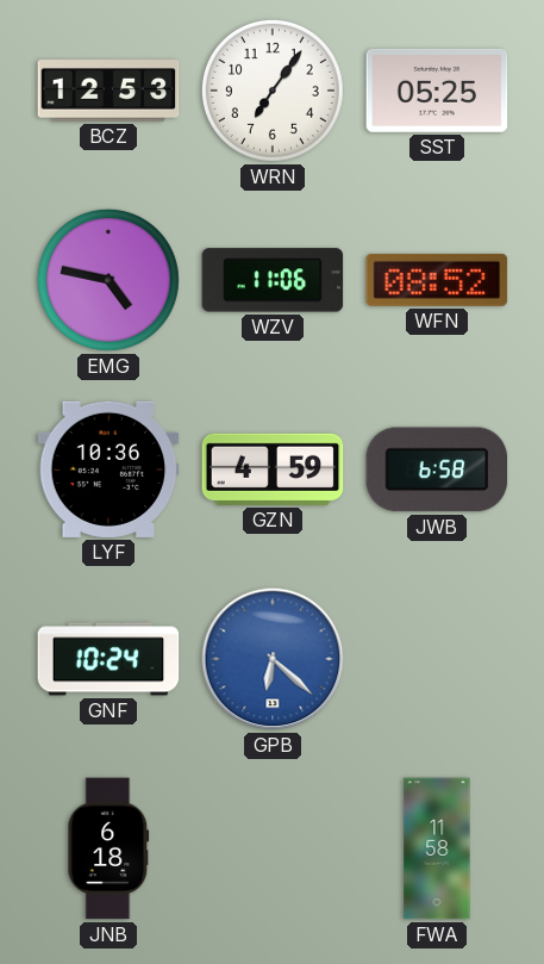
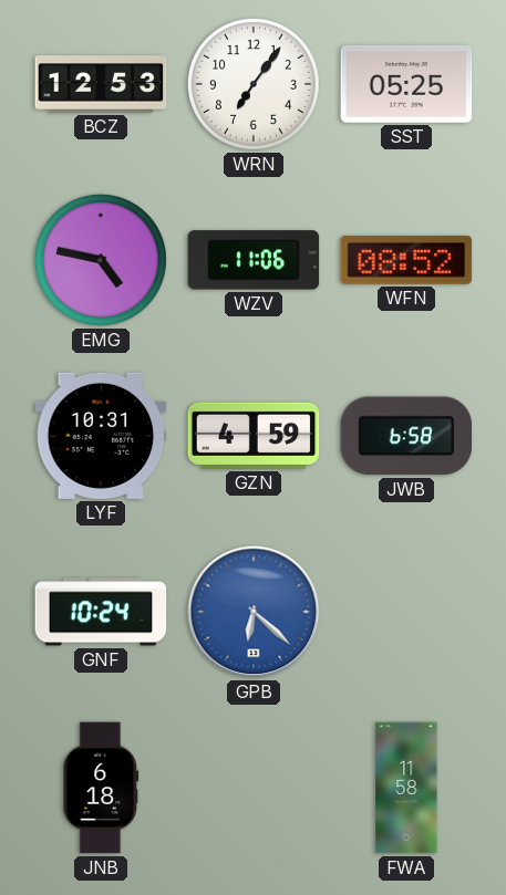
LYF: 10:36 -> 10:31 (101, 436)
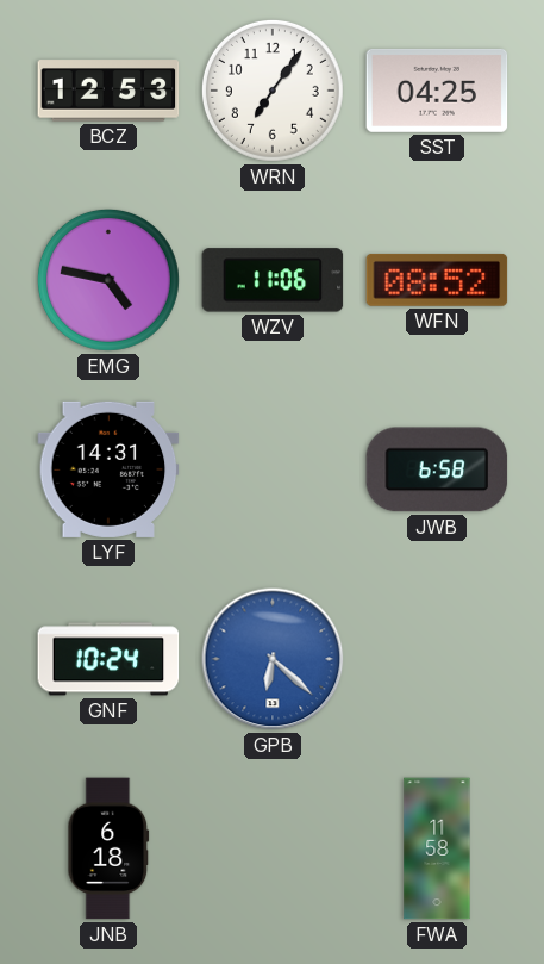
SST: 05:25 -> 04:25 (437, 91)
LYF: 10:31 -> 14:31 (108, 469)
GZN: 4:59 -> none (254, 436)
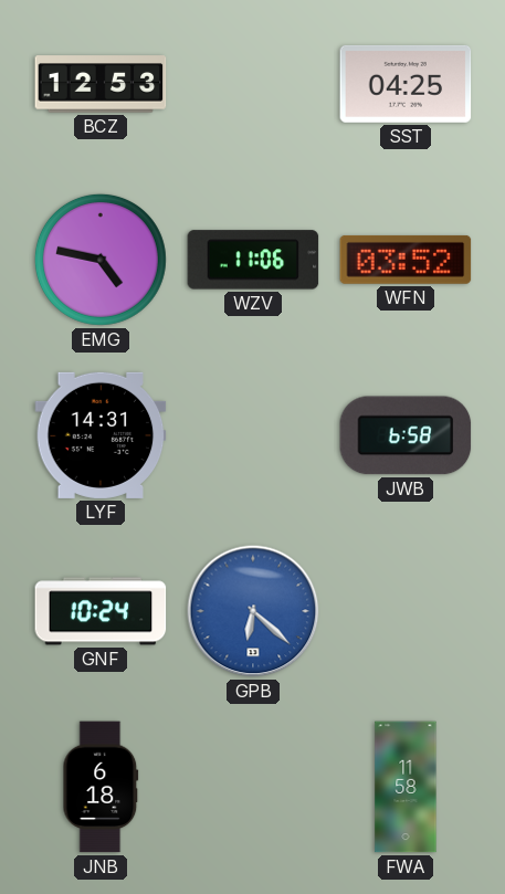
WRN: 7:06 -> none (273, 91)
WFN: 08:52 -> 03:52 (406, 260)
